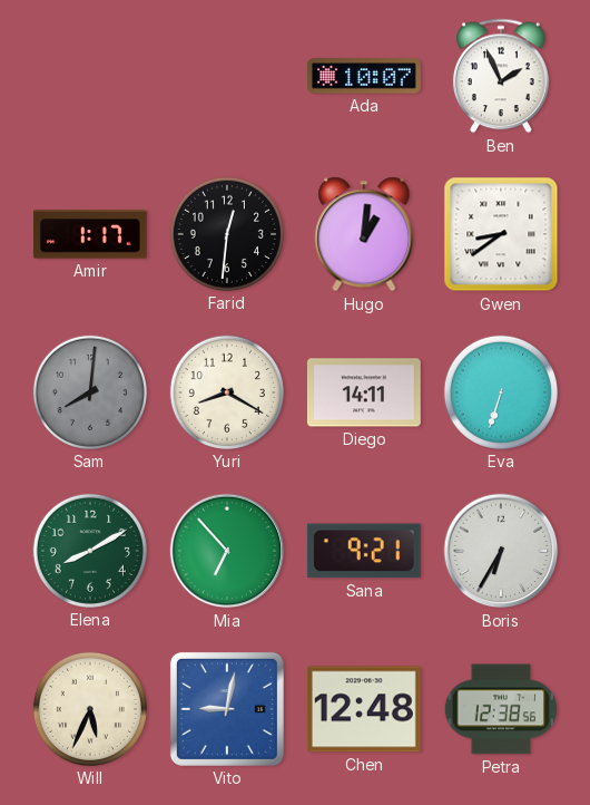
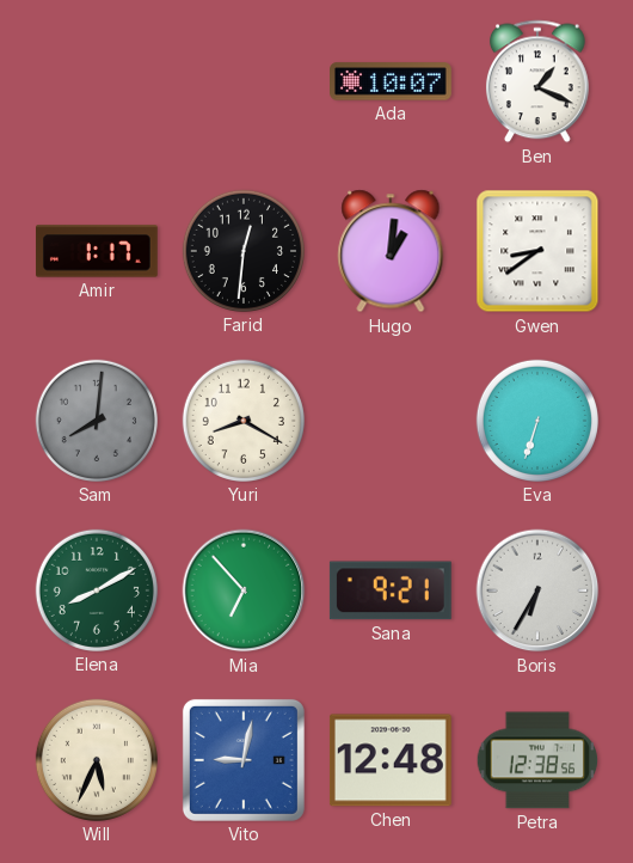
Ben: 1:56 -> 1:19 (537, 81)
Diego: 14:11 -> none (364, 392)
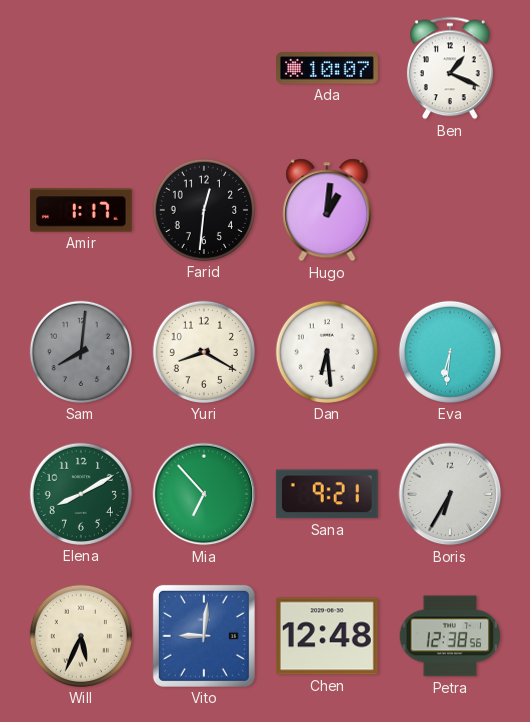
Gwen: 8:39 -> none (537, 251)
Dan: none -> 6:29 (327, 352)
Eva: 6:33 -> 6:31 (450, 352)
Vito: 9:02 -> 9:01 (204, 636)
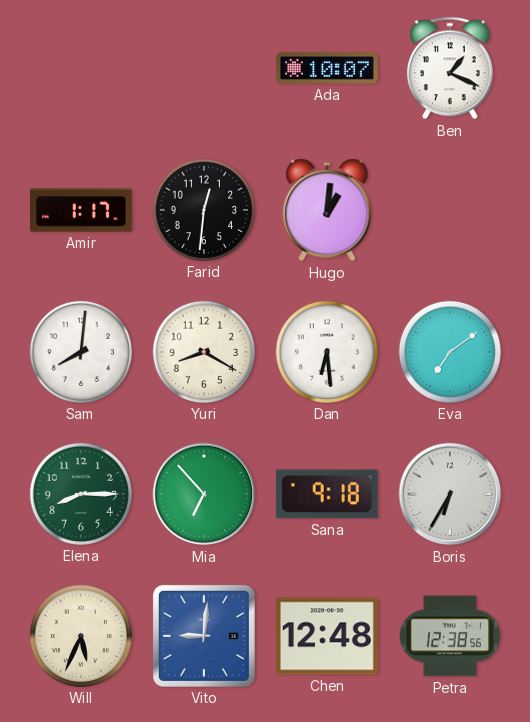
Sam dial: grey -> white (81, 352)
Eva: 6:31 -> 7:09 (450, 352)
Elena: 8:10 -> 8:15 (81, 494)
Sana: 9:21 -> 9:18 (327, 494)
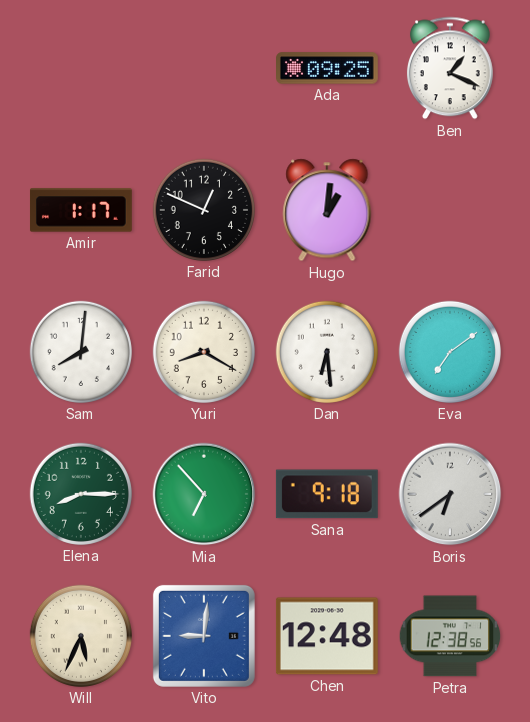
Ada: 10:07 -> 09:25 (328, 68)
Farid: 12:31 -> 12:49 (204, 210)
Boris: 6:35 -> 6:39 (450, 494)
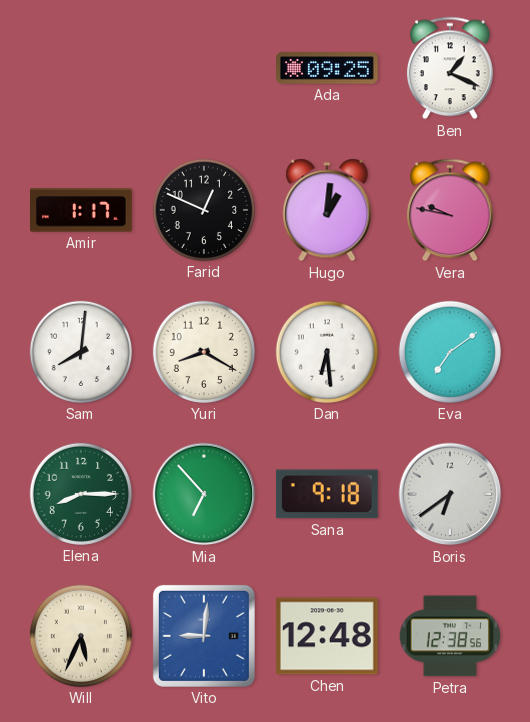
Vera: none -> 9:47 (450, 210)
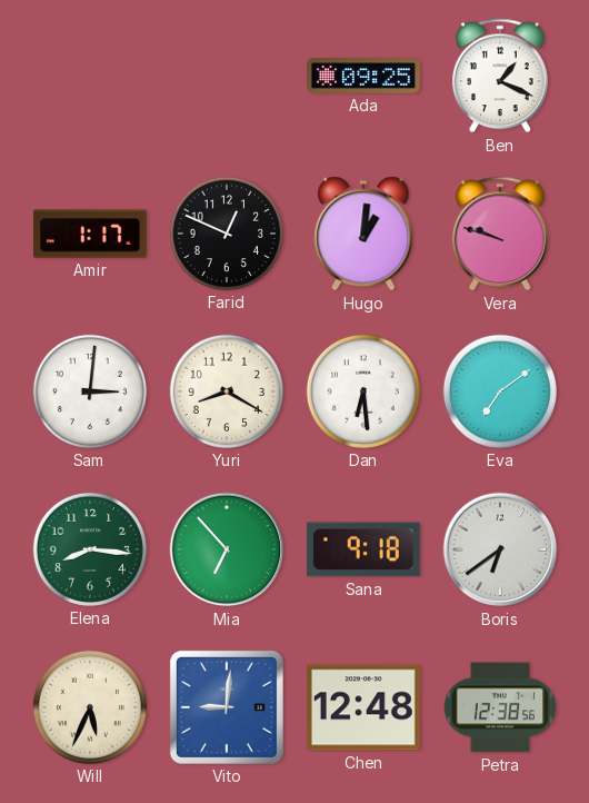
Vera: 9:47 -> 9:48 (500, 234)
Sam: 8:01 -> 3:01 (90, 391)
Elena: 8:15 -> 8:16 (90, 549)
